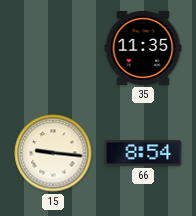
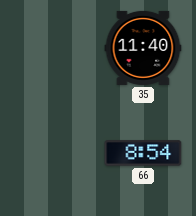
35: 11:35 -> 11:40 (143, 48)
15: 9:16 -> none (53, 153)
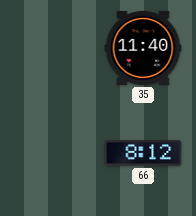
66: 8:54 -> 8:12 (143, 153)
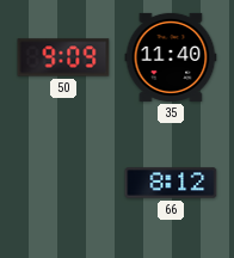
50: none -> 9:09 (63, 57)
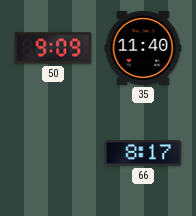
66: 8:12 -> 8:17 (143, 153)
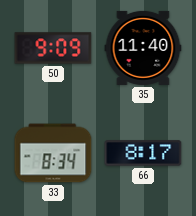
33: none -> 8:34 (53, 153)
